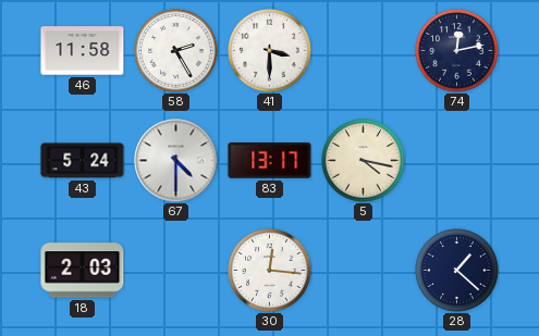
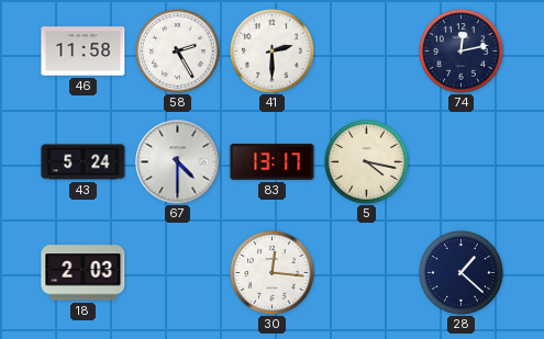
41: 3:30 -> 2:30 (273, 52)
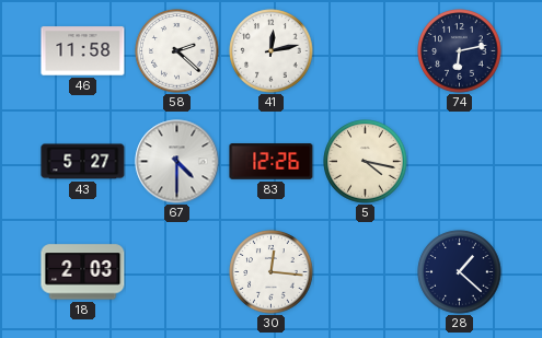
58: 2:25 -> 2:22 (177, 51)
41: 2:30 -> 12:13 (272, 51)
74: 12:13 -> 6:13 (460, 51)
43: 5:24 -> 5:27 (83, 162)
83: 13:17 -> 12:26 (272, 162)
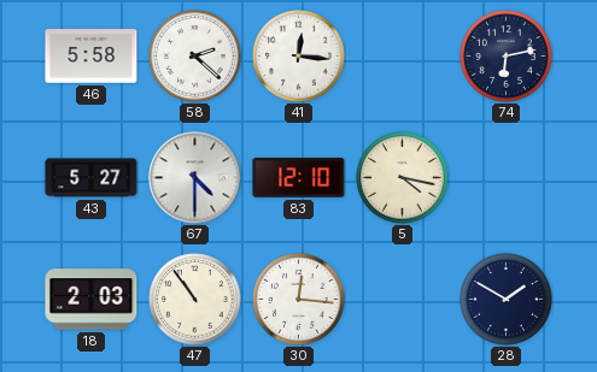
46: 11:58 -> 5:58 (92, 57)
41: 12:13 -> 12:16 (299, 57)
83: 12:26 -> 12:10 (299, 178)
47: none -> 10:54 (195, 300)
28: 1:22 -> 1:50 (507, 300)
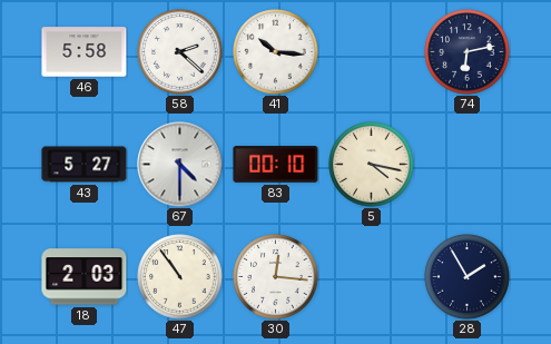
41: 12:16 -> 10:16 (276, 52)
83: 12:10 -> 00:10 (276, 165)
28: 1:50 -> 1:55 (468, 277)
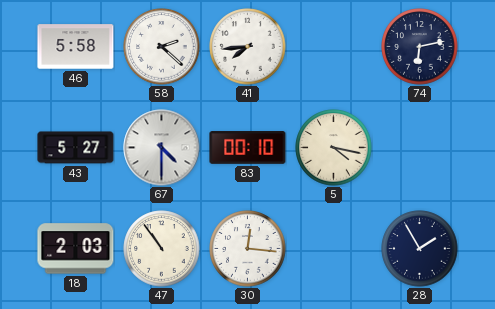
41: 10:16 -> 7:44 (248, 47)
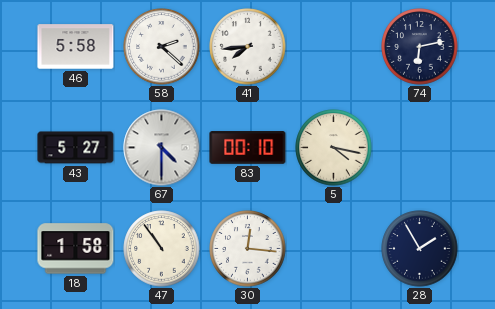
18: 2:03 -> 1:58 (76, 249)
